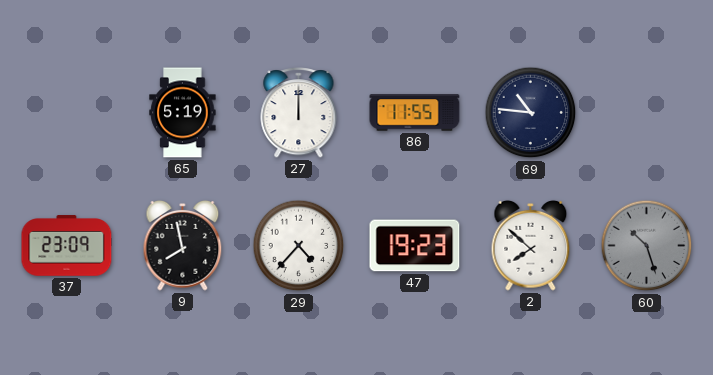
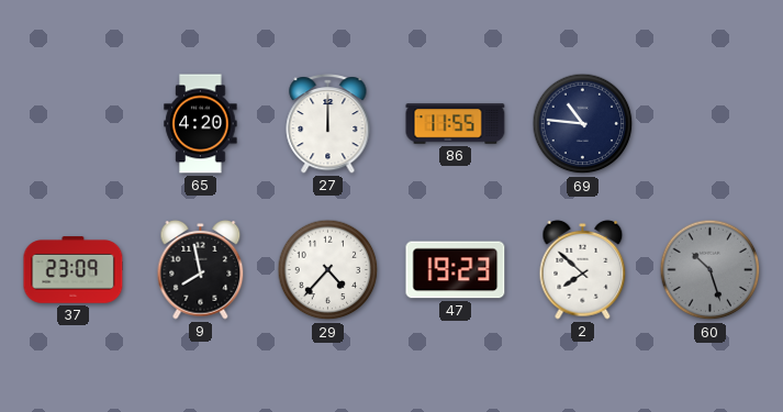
65: 5:19 -> 4:20 (201, 124)
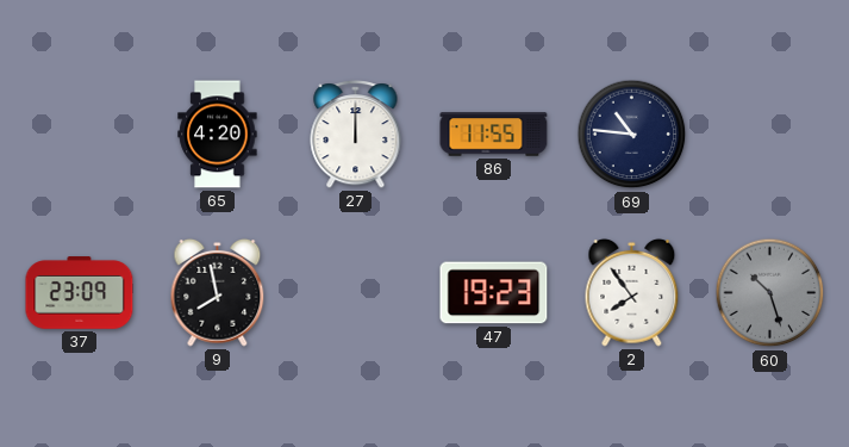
29: 4:37 -> none (328, 270)
2: 7:52 -> 7:54 (632, 292)
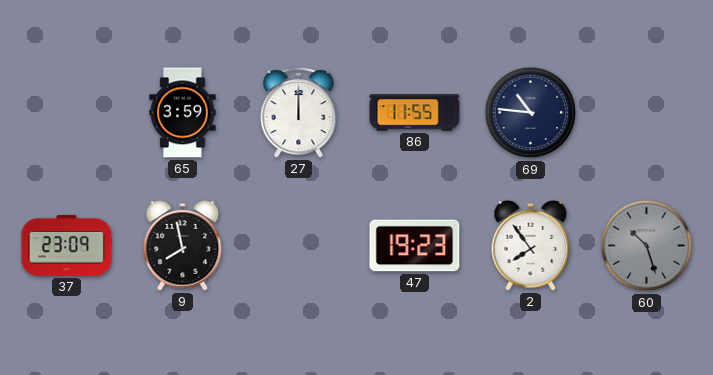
65: 4:20 -> 3:59 (183, 113)
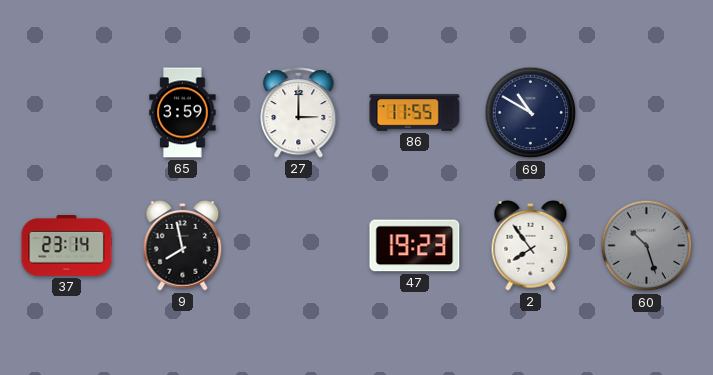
27: 12:00 -> 3:00 (299, 113)
69: 10:46 -> 10:50 (531, 113)
37: 23:09 -> 23:14 (67, 246)
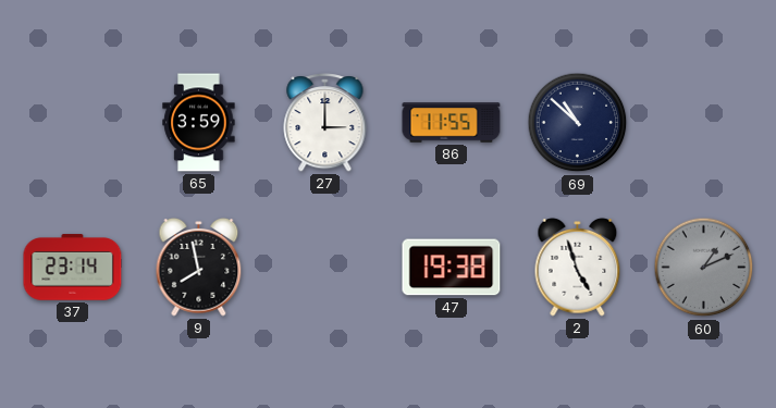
69: 10:50 -> 10:52 (578, 123)
47: 19:23 -> 19:38 (452, 268)
2: 7:54 -> 4:57 (578, 267)
60: 10:27 -> 1:11 (704, 268)
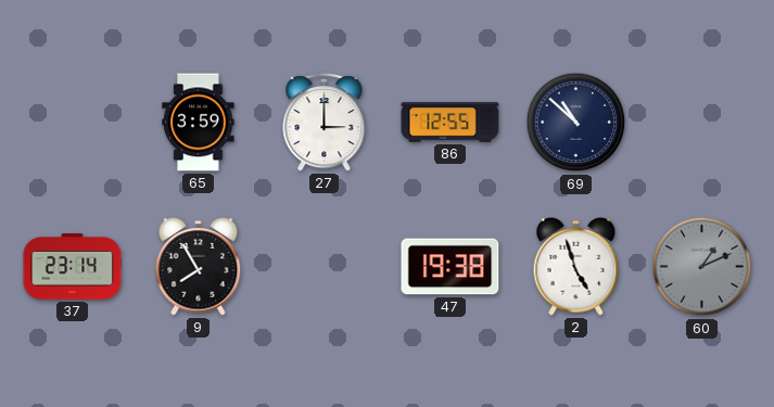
86: 11:55 -> 12:55 (451, 123)
9: 7:58 -> 7:55 (199, 266)
